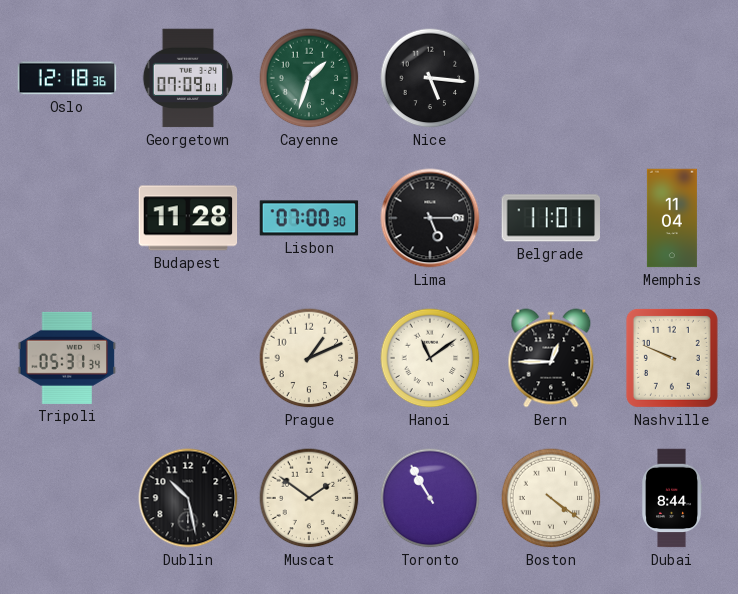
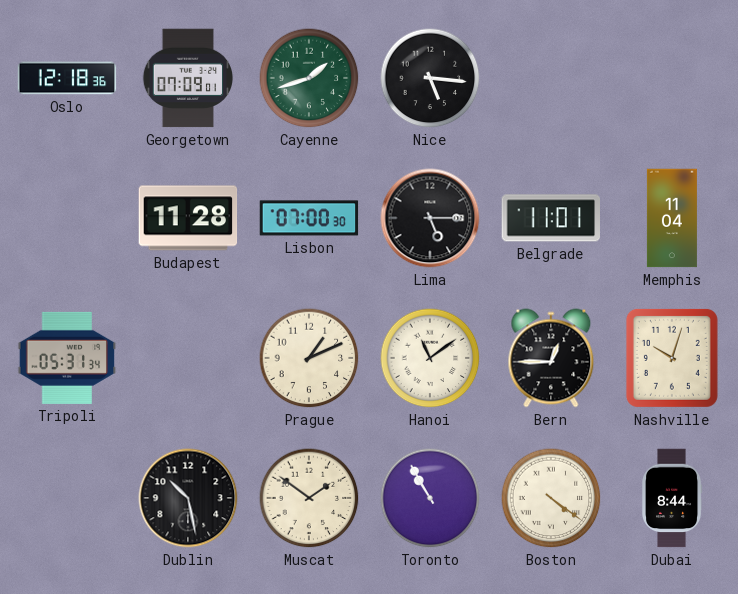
Cayenne: 1:33 -> 1:42 (309, 78)
Nashville: 9:49 -> 10:03 (672, 358)
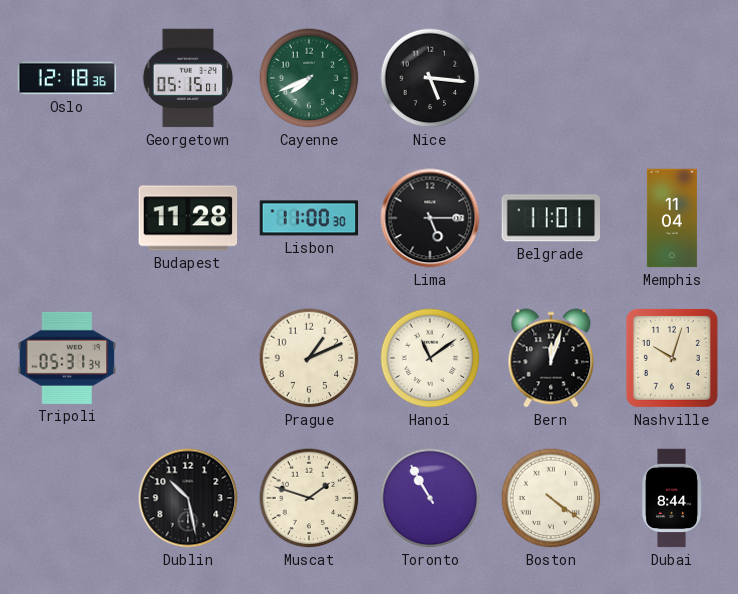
Georgetown: 07:09 -> 05:15 (188, 78)
Cayenne: 1:42 -> 7:41 (309, 78)
Lisbon: 07:00 -> 11:00 (309, 218)
Bern: 12:45 -> 12:03 (551, 358)
Muscat: 1:51 -> 1:48 (309, 498)
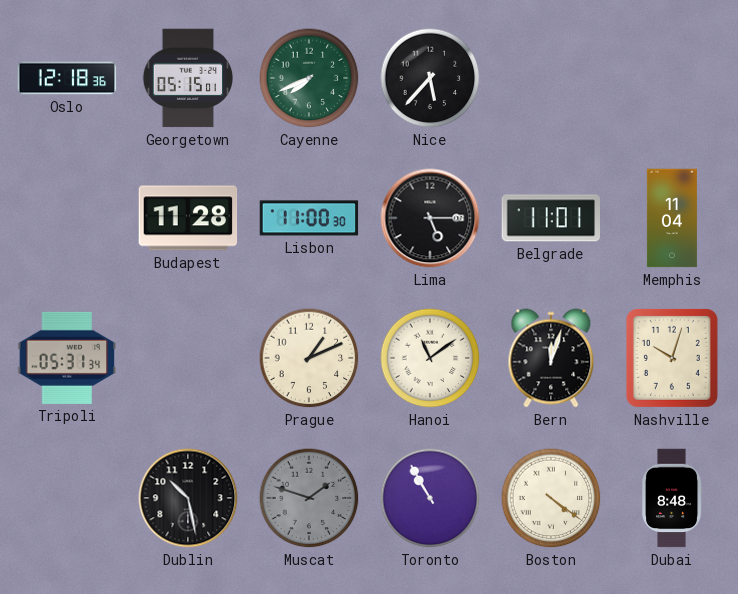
Nice: 5:16 -> 5:37 (430, 78)
Muscat dial: cream -> grey (309, 498)
Dubai: 8:44 -> 8:48 (673, 498)
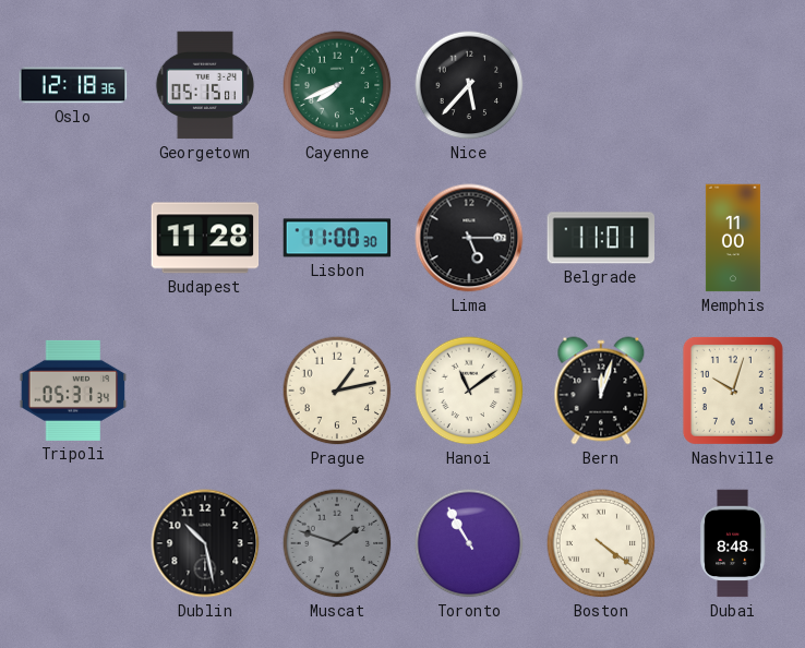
Memphis: 11:04 -> 11:00 (733, 238)
Prague: 1:11 -> 1:13 (337, 391)
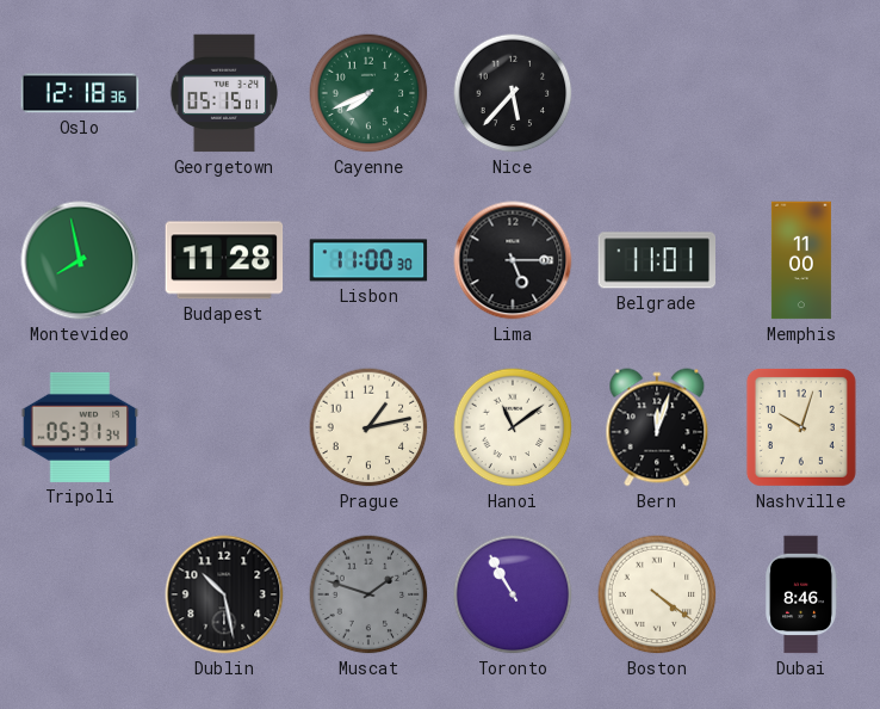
Montevideo: none -> 7:58 (80, 260)
Dubai: 8:48 -> 8:46 (802, 594)
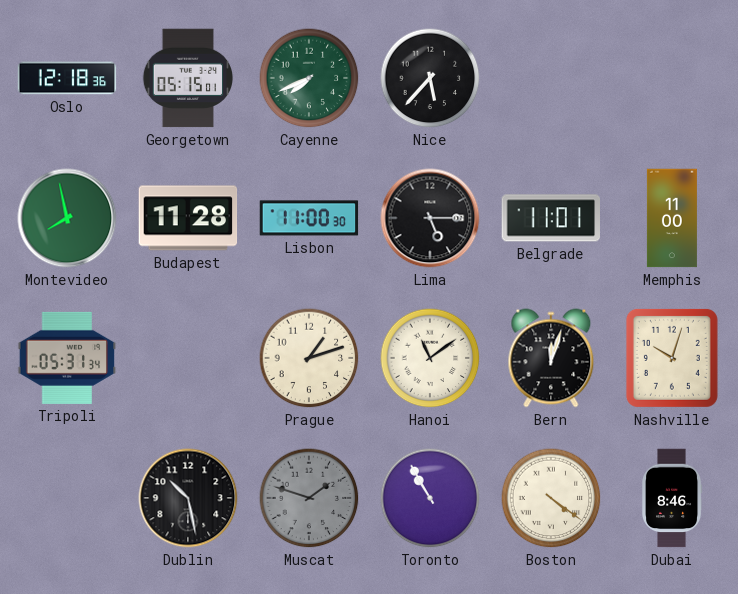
Prague: 1:13 -> 1:12 (309, 358)
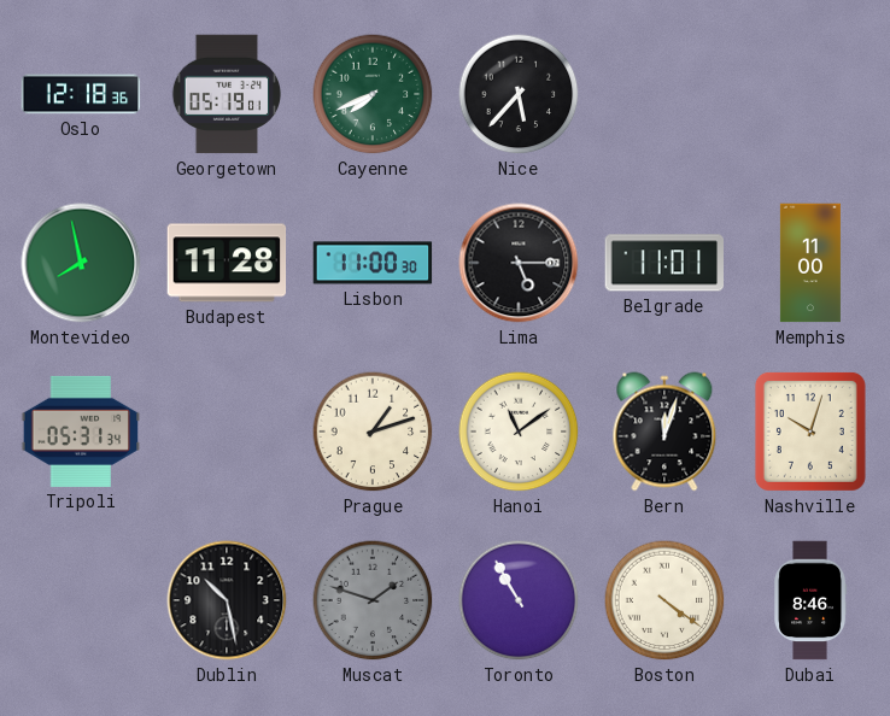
Georgetown: 05:15 -> 05:19 (227, 94)
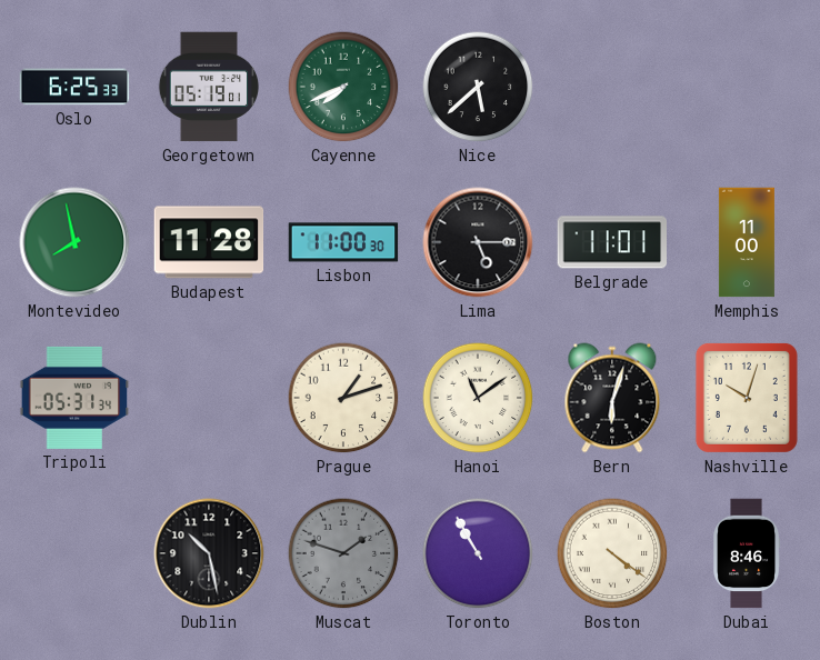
Oslo: 12:18 -> 6:25 (74, 87)
Nice: 5:37 -> 5:38 (478, 87)
Bern: 12:03 -> 6:03 (612, 398)
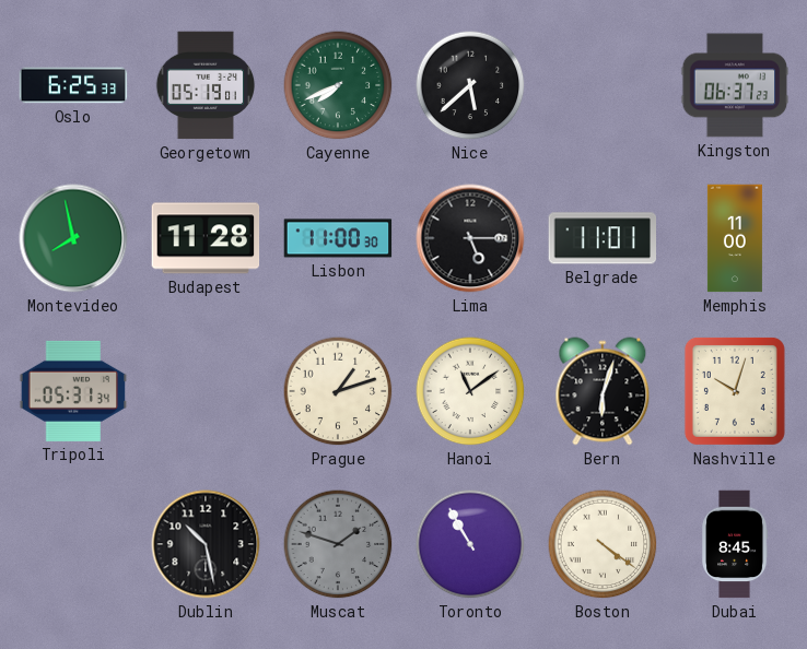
Kingston: none -> 06:37 (735, 85)
Dubai: 8:46 -> 8:45 (736, 544)
